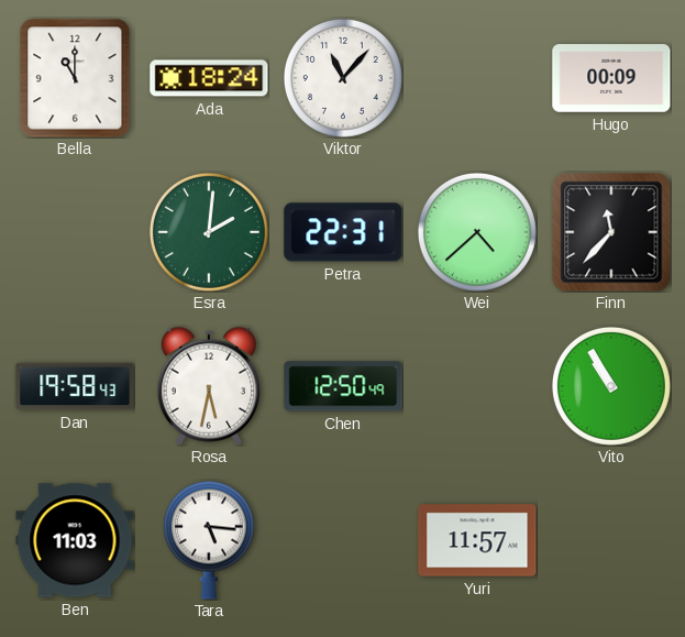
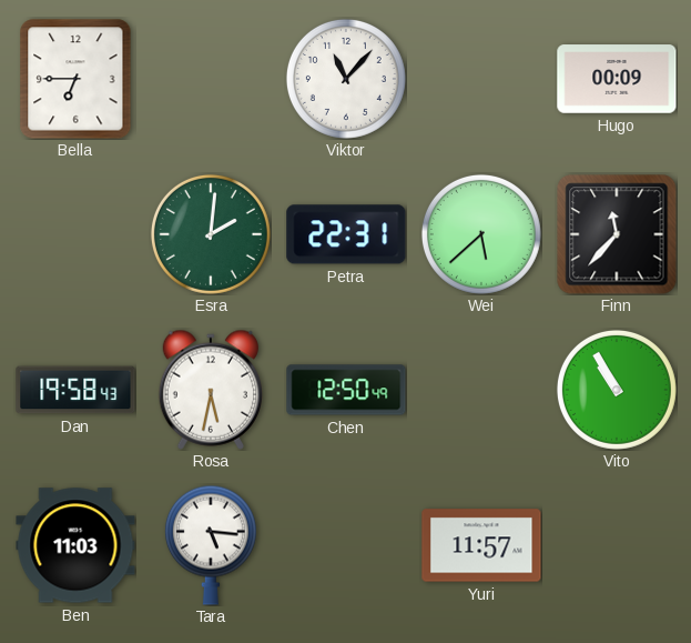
Bella: 11:00 -> 6:45 (75, 79)
Ada: 18:24 -> none (209, 78)
Wei: 4:38 -> 5:38 (481, 234)
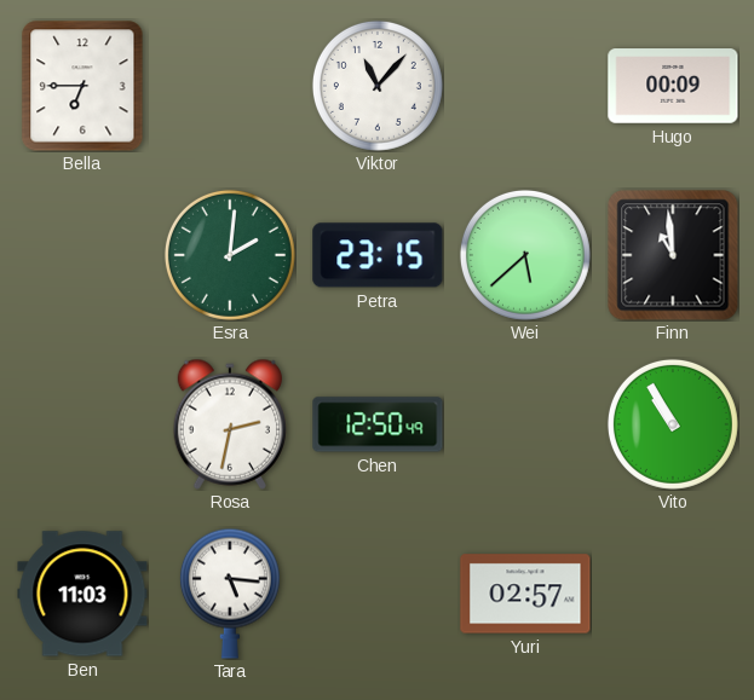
Petra: 22:31 -> 23:15 (378, 255)
Finn: 11:37 -> 10:59 (673, 255)
Dan: 19:58 -> none (75, 390)
Rosa: 5:32 -> 2:32 (229, 424)
Yuri: 11:57 -> 02:57 (525, 594)
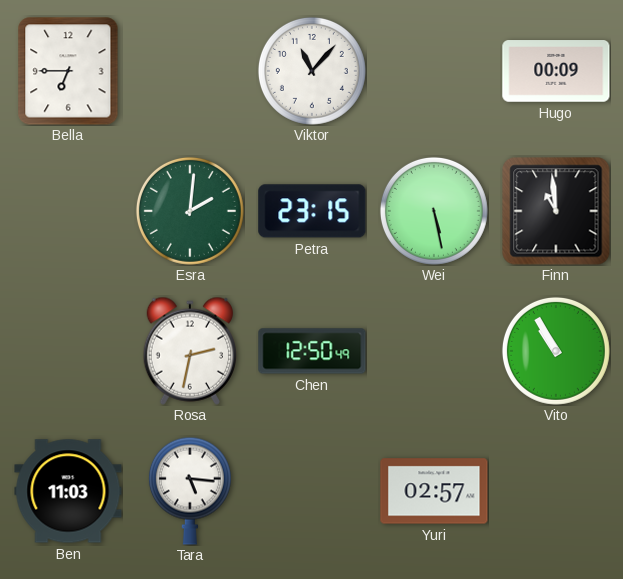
Wei: 5:38 -> 5:28 (434, 211)
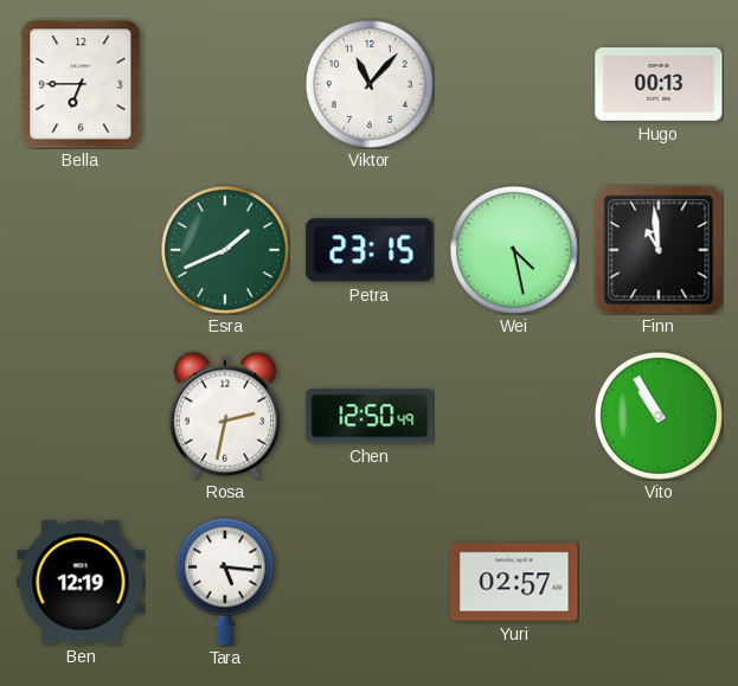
Hugo: 00:09 -> 00:13 (659, 84)
Esra: 2:01 -> 1:41 (225, 250)
Wei: 5:28 -> 4:28 (514, 250)
Ben: 11:03 -> 12:19 (81, 582)
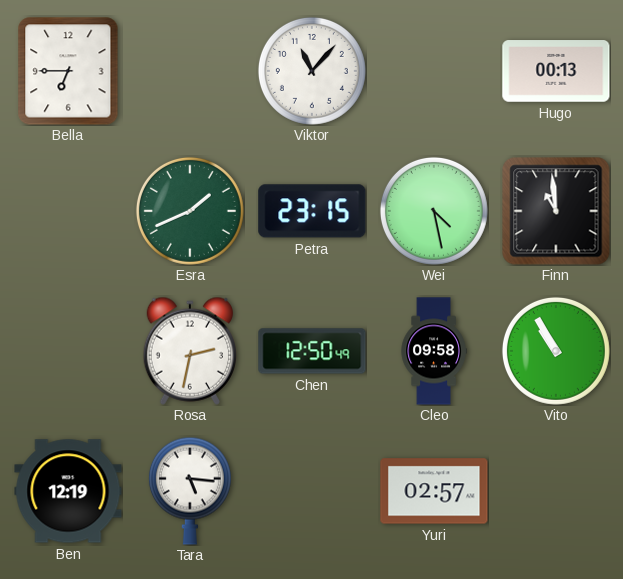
Cleo: none -> 09:58 (434, 351)
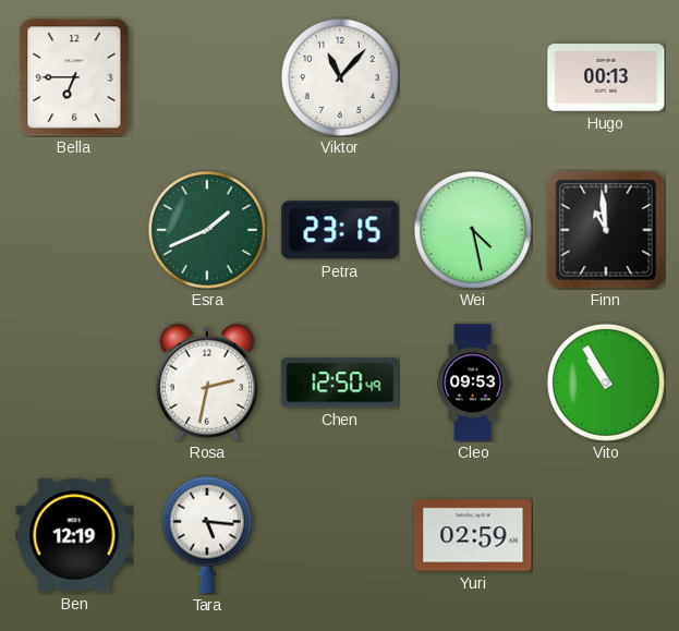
Cleo: 09:58 -> 09:53 (473, 383)
Yuri: 02:57 -> 02:59 (473, 535)
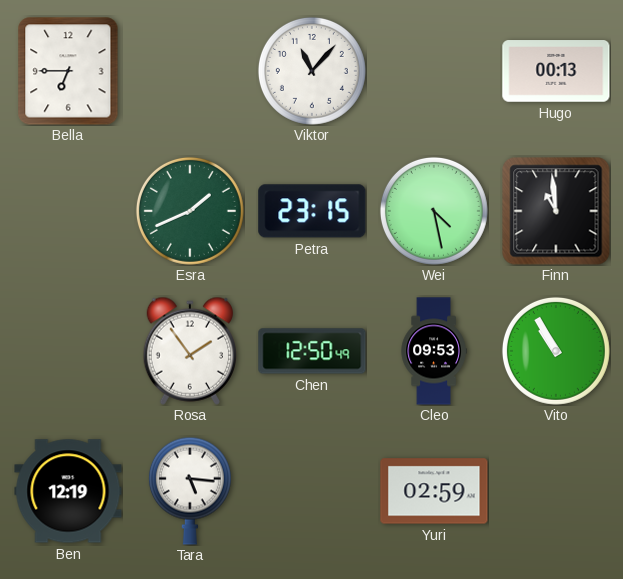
Rosa: 2:32 -> 1:54 (189, 351)
